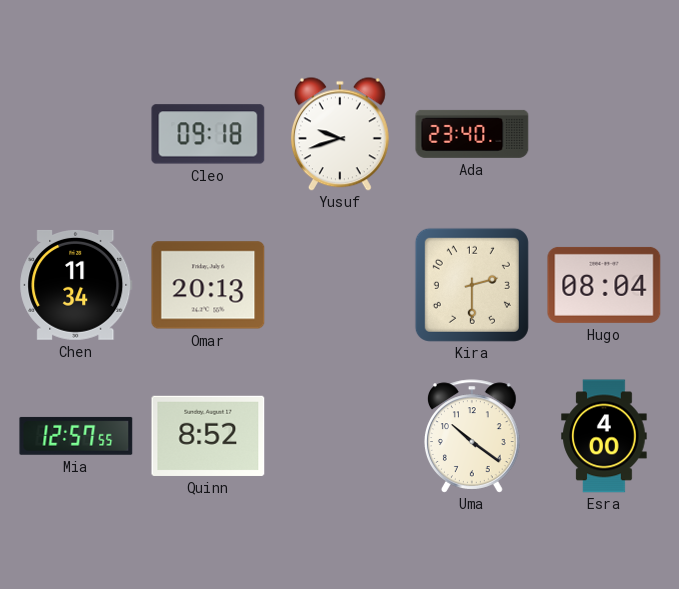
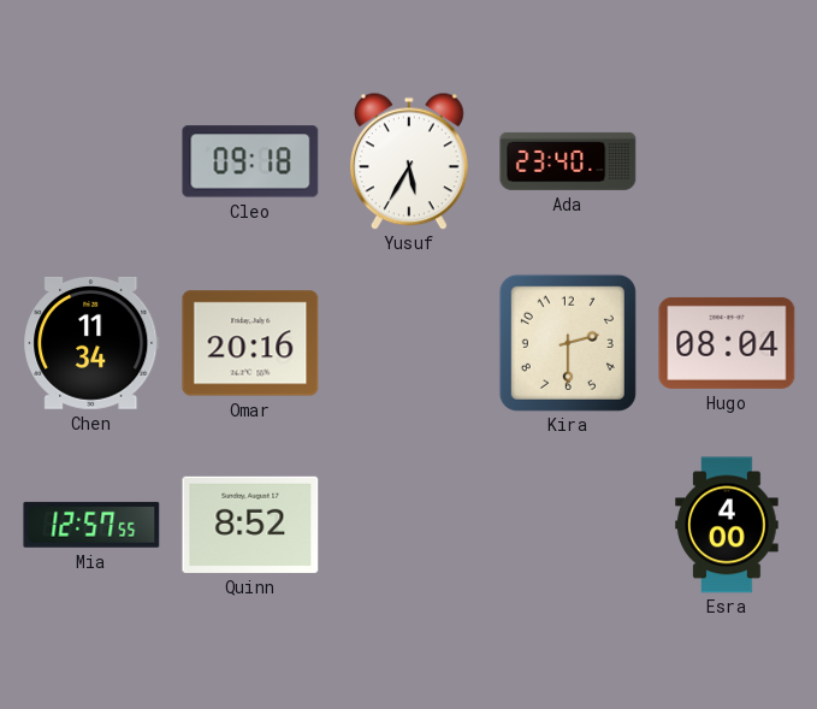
Yusuf: 9:42 -> 5:35 (409, 161)
Omar: 20:13 -> 20:16 (250, 343)
Uma: 10:21 -> none (472, 436)
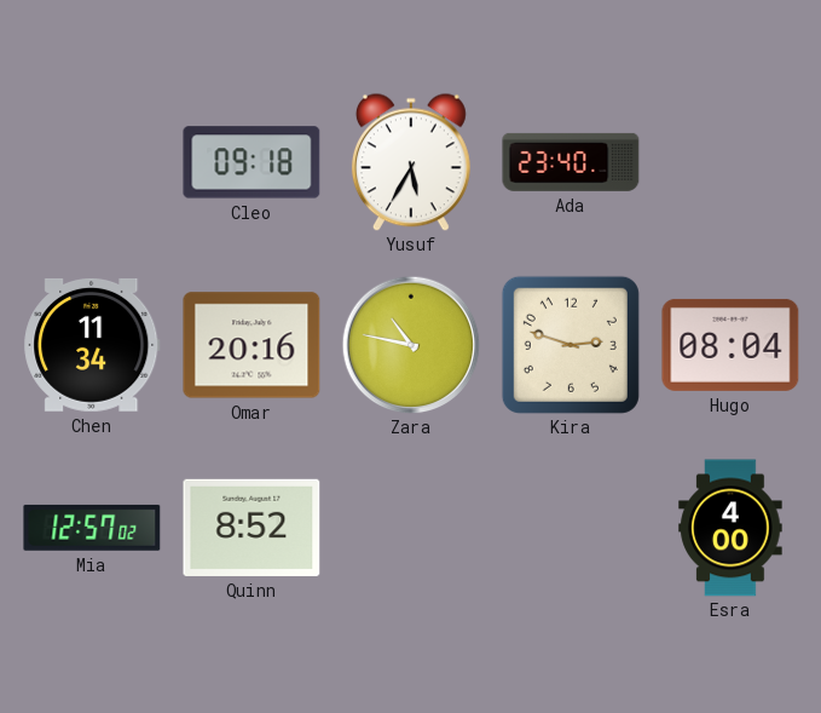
Zara: none -> 10:47 (411, 345)
Kira: 2:30 -> 2:48 (571, 345)
Mia: 12:57:55 -> 12:57:02 (92, 528)
